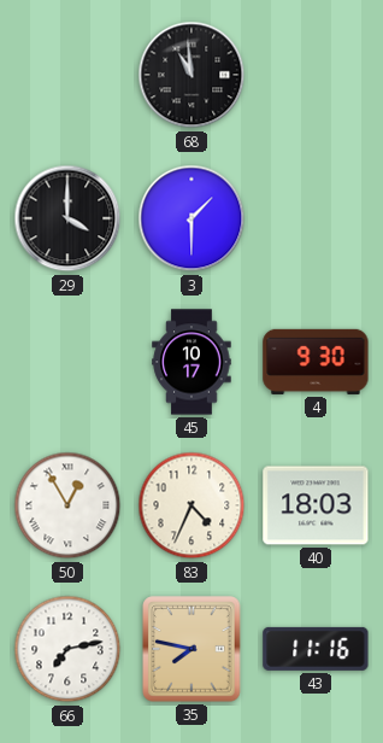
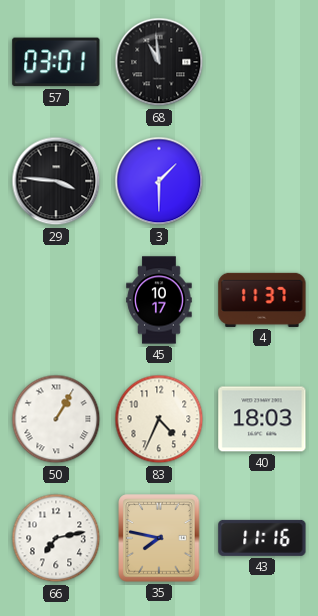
57: none -> 03:01 (56, 62)
29: 4:00 -> 3:46 (56, 181)
4: 9:30 -> 11:37 (262, 300)
50: 12:55 -> 1:05 (56, 419)
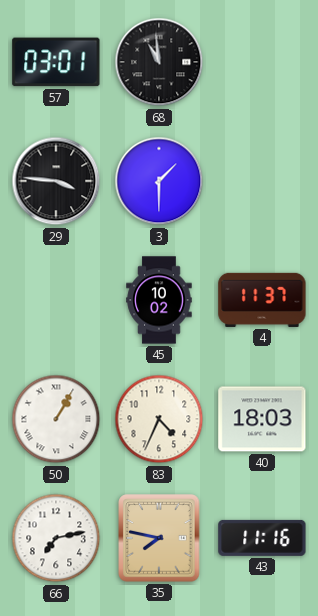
45: 10:17 -> 10:02 (159, 300)
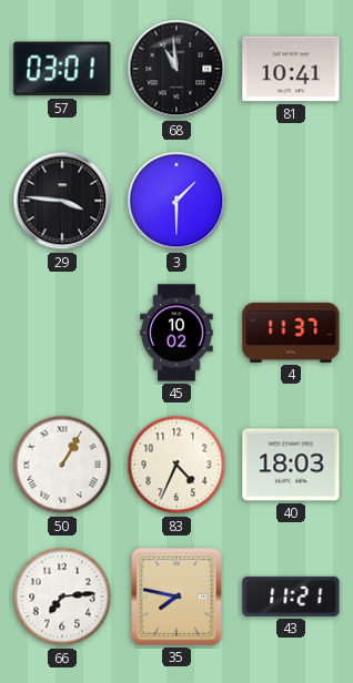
81: none -> 10:41 (291, 69)
66: 7:13 -> 7:14 (62, 597)
43: 11:16 -> 11:21 (291, 597)
